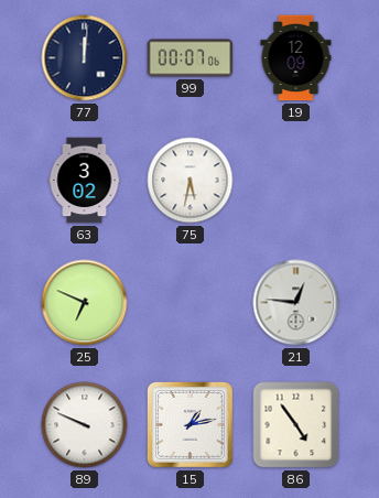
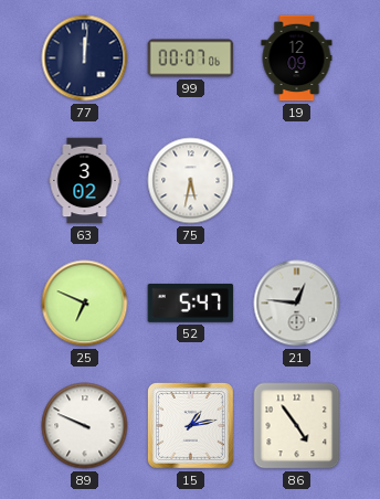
52: none -> 5:47 (191, 302)
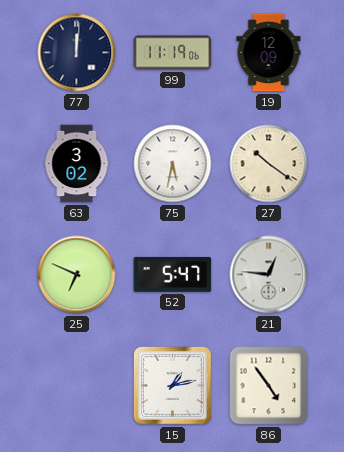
99: 00:07 -> 11:19 (173, 53)
27: none -> 10:21 (269, 164)
89: 9:49 -> none (85, 426)
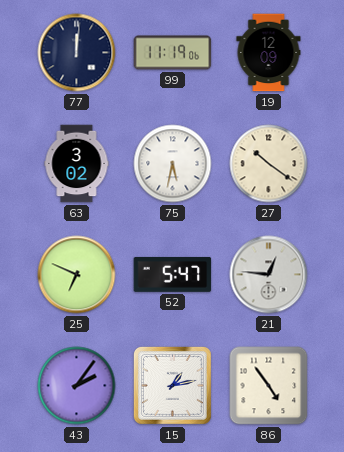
43: none -> 2:06 (77, 386)
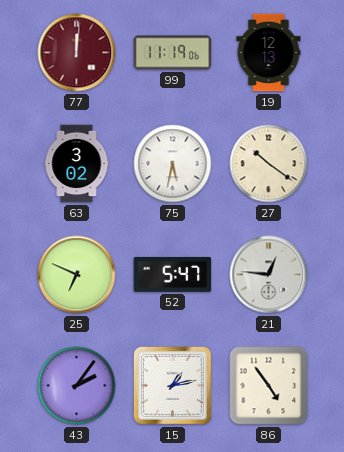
77 dial: navy -> burgundy (77, 53)
19: 12:09 -> 12:13 (269, 53)
